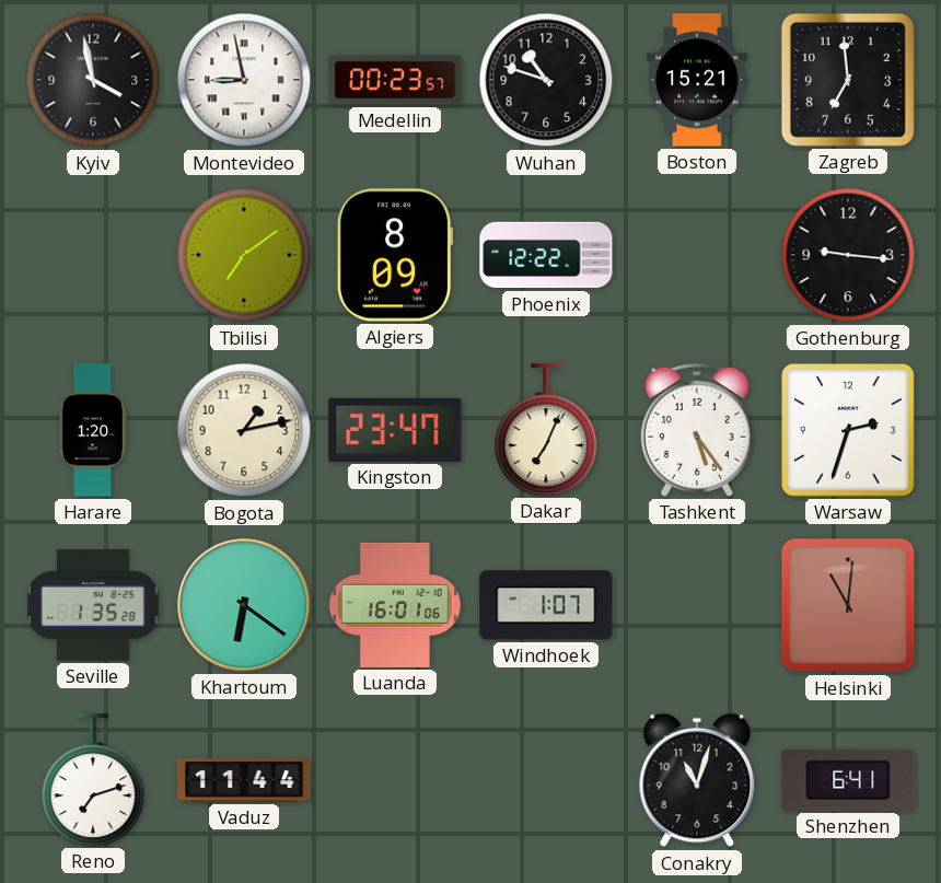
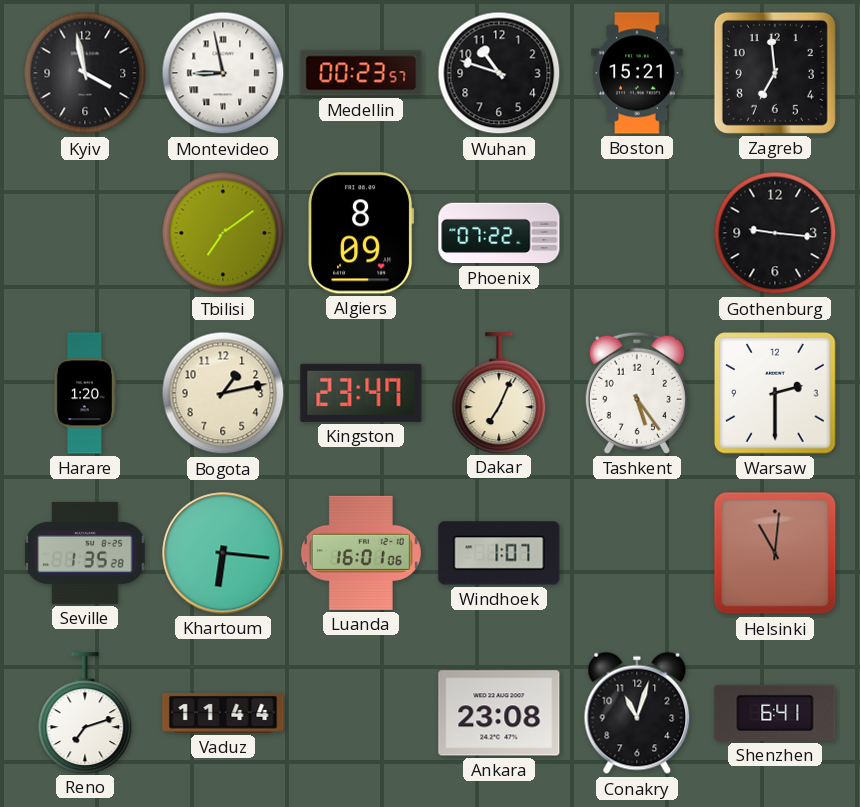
Phoenix: 12:22 -> 07:22 (499, 233)
Warsaw: 2:33 -> 2:30 (776, 393)
Khartoum: 6:21 -> 6:16 (223, 553)
Ankara: none -> 23:08 (499, 713)
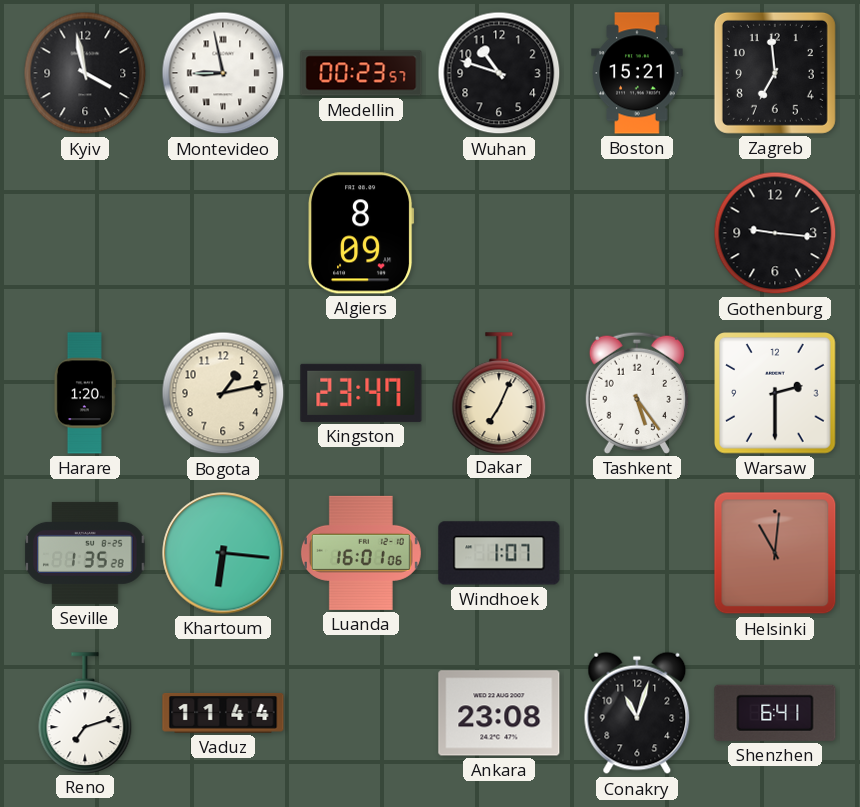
Tbilisi: 7:09 -> none (223, 233)
Phoenix: 07:22 -> none (499, 233)
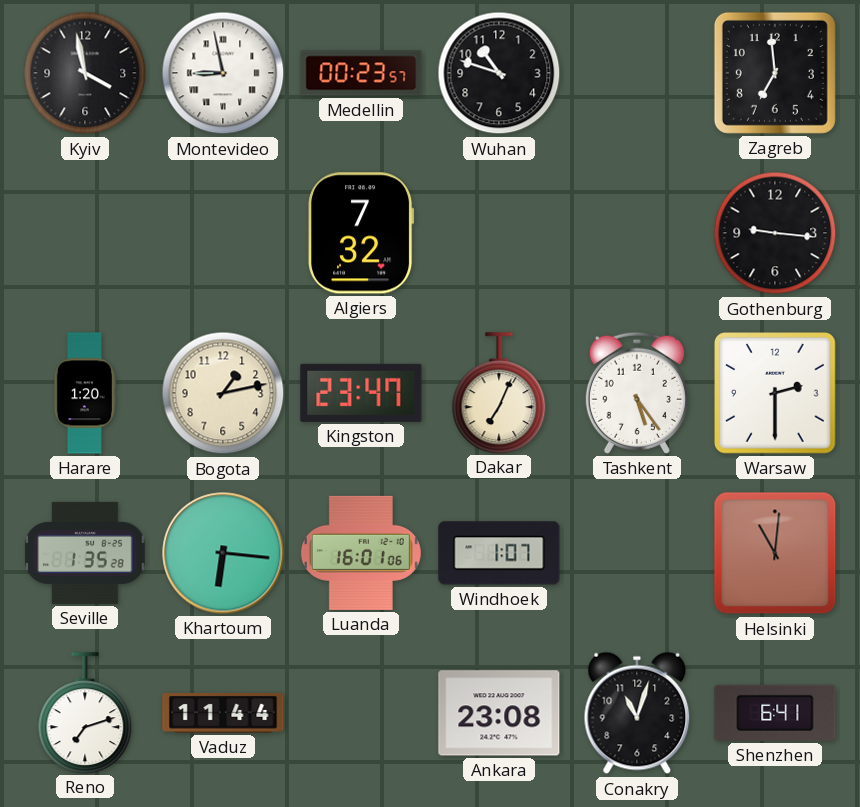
Boston: 15:21 -> none (637, 73)
Algiers: 8:09 -> 7:32 (361, 233)
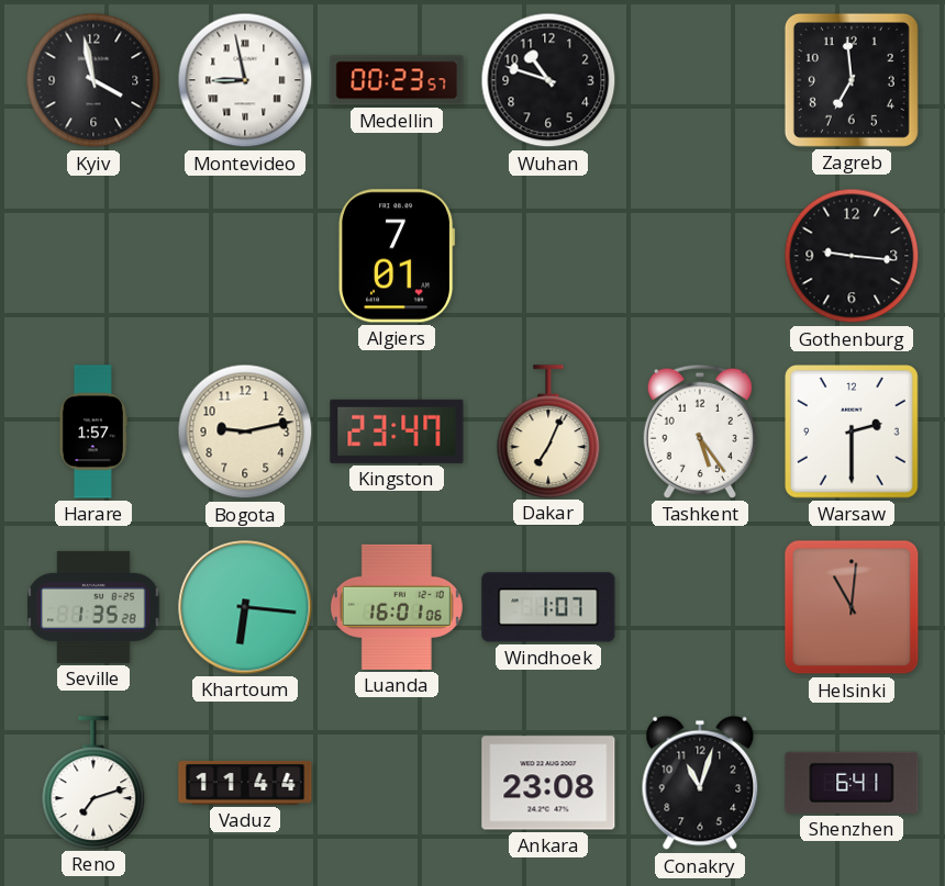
Algiers: 7:32 -> 7:01 (397, 256)
Harare: 1:20 -> 1:57 (92, 431)
Bogota: 1:13 -> 9:13 (245, 431)
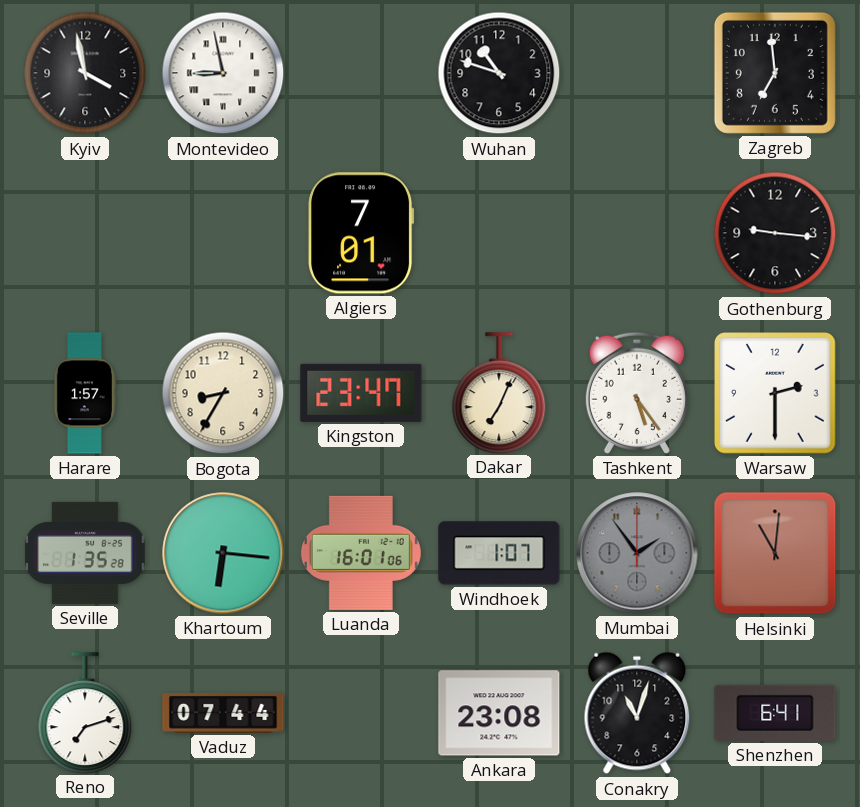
Medellin: 00:23 -> none (397, 80)
Bogota: 9:13 -> 8:35 (223, 393)
Mumbai: none -> 1:54 (637, 553)
Vaduz: 11:44 -> 07:44 (223, 713)
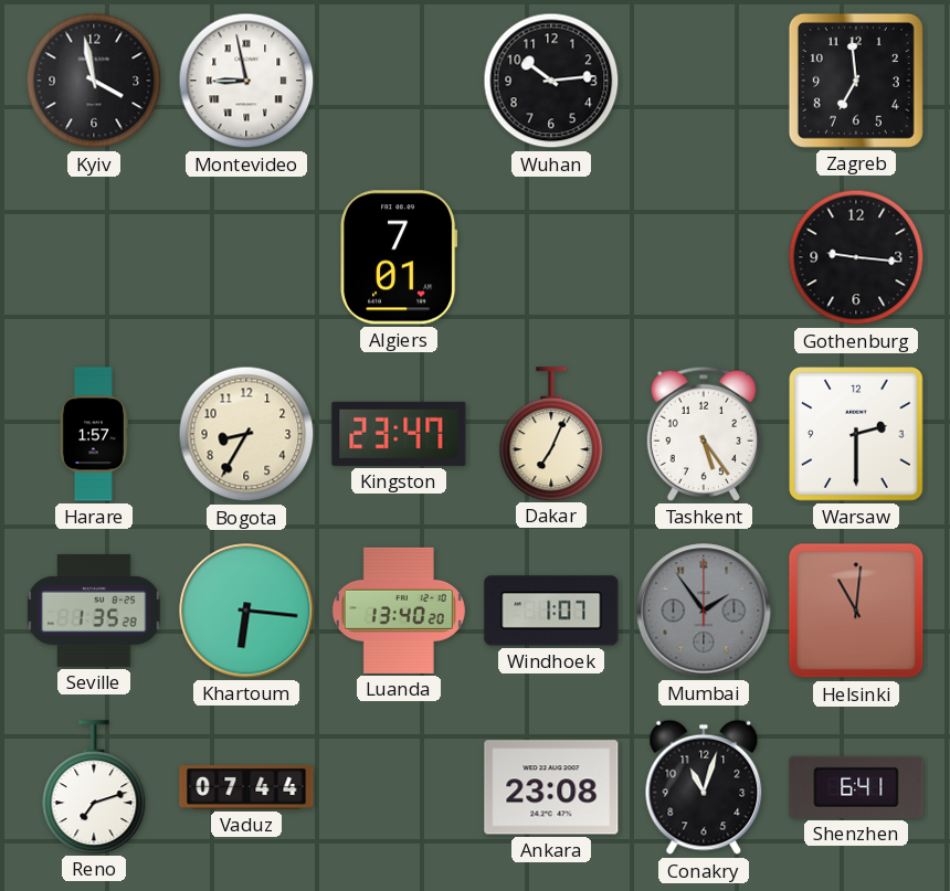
Wuhan: 10:48 -> 10:14 (551, 81)
Luanda: 16:01 -> 13:40 (399, 611)
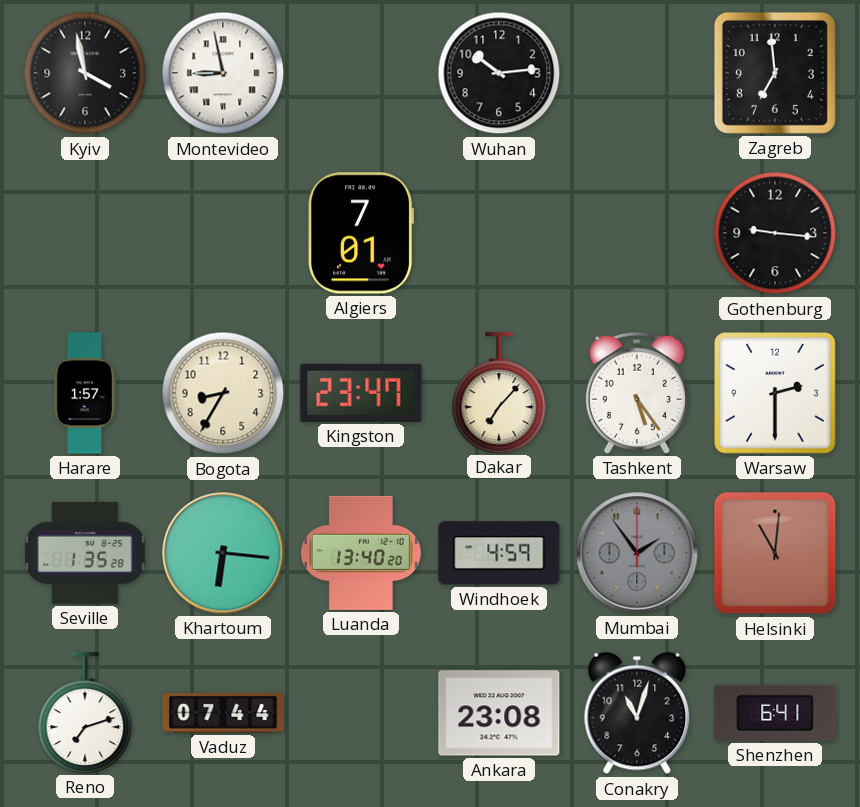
Dakar: 7:04 -> 7:07 (499, 393)
Windhoek: 1:07 -> 4:59 (499, 553)
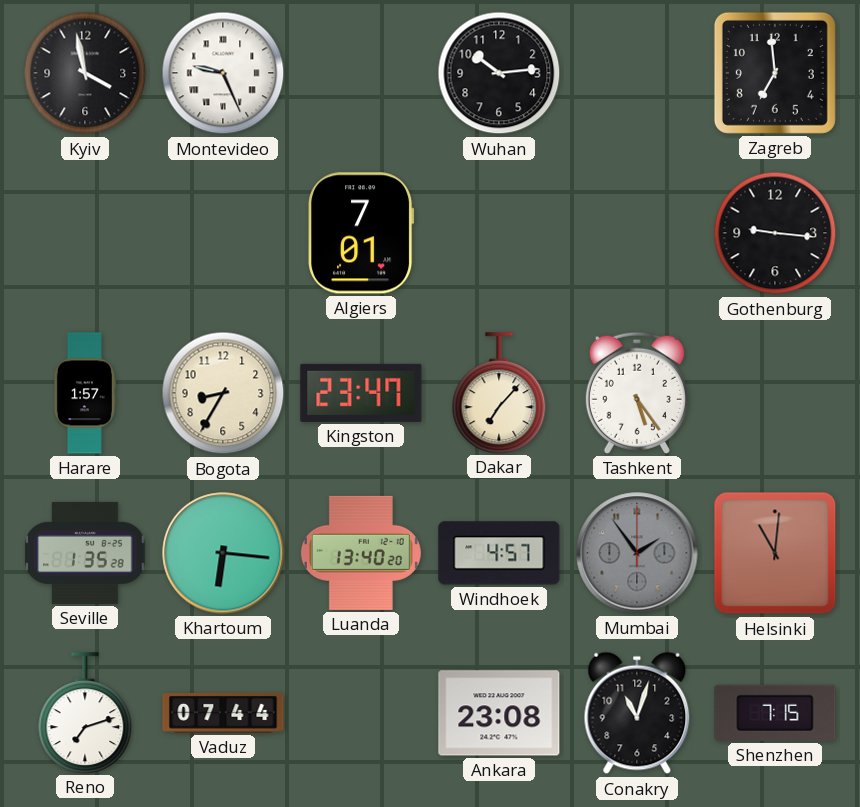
Montevideo: 8:58 -> 9:26 (223, 73)
Warsaw: 2:30 -> none (776, 393)
Windhoek: 4:59 -> 4:57 (499, 553)
Shenzhen: 6:41 -> 7:15 (775, 713)
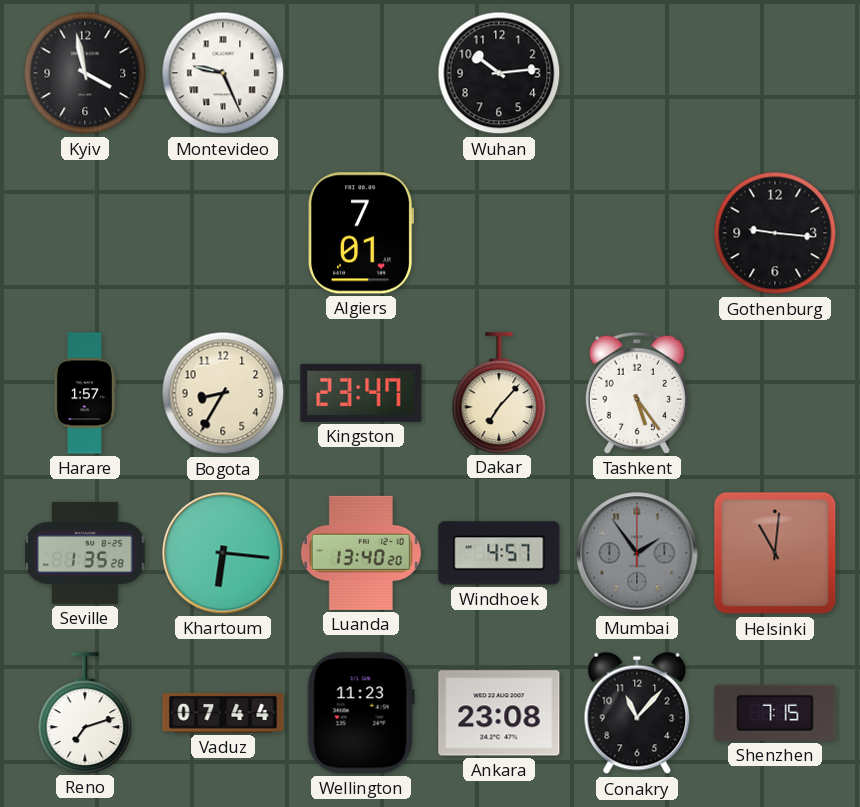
Zagreb: 6:59 -> none (775, 73)
Wellington: none -> 11:23 (361, 713)
Conakry: 11:03 -> 11:07 (637, 713)
